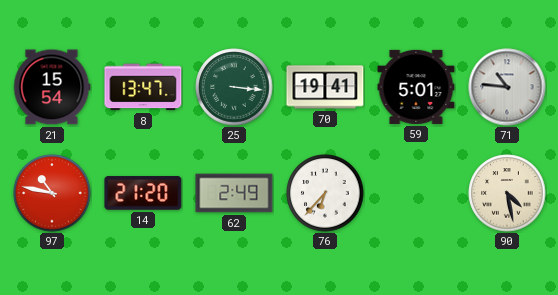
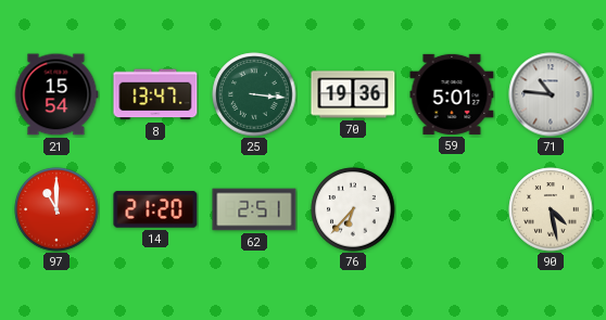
70: 19:41 -> 19:36 (353, 94)
97: 10:47 -> 11:00 (56, 209)
62: 2:49 -> 2:51 (254, 209)
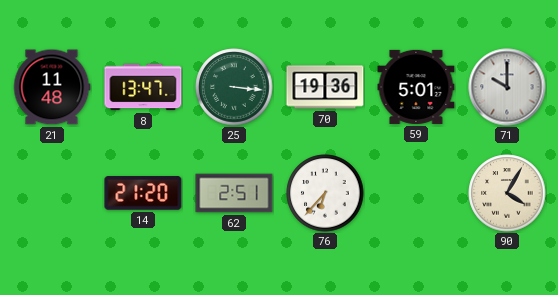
21: 15:54 -> 11:48 (52, 87)
71: 10:46 -> 10:00 (507, 87)
97: 11:00 -> none (56, 209)
90: 4:28 -> 4:05 (507, 193)
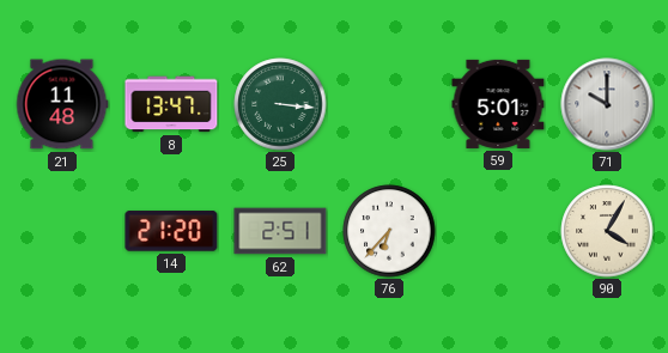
70: 19:36 -> none (325, 87)
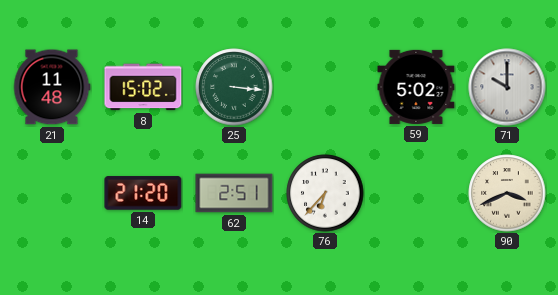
8: 13:47 -> 15:02 (143, 87)
59: 5:01 -> 5:02 (416, 87)
90: 4:05 -> 3:41 (507, 193)
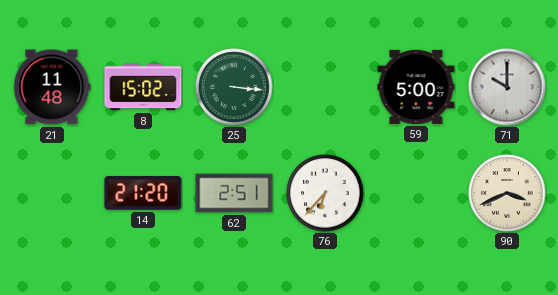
59: 5:02 -> 5:00 (416, 87)
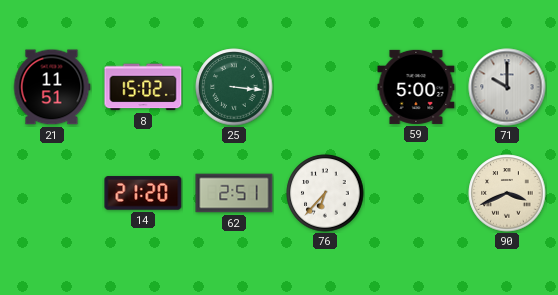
21: 11:48 -> 11:51 (52, 87)
